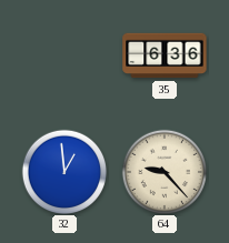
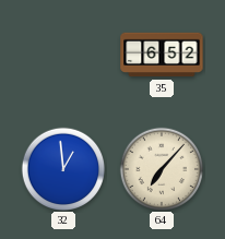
35: 6:36 -> 6:52 (162, 55)
64: 9:23 -> 7:07 (161, 168)
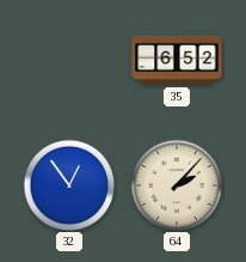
32: 12:59 -> 12:54 (68, 184)
64: 7:07 -> 2:07 (176, 184)
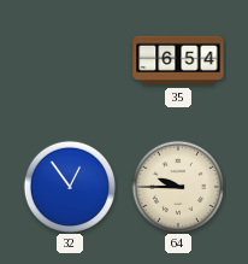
35: 6:52 -> 6:54 (178, 60)
64: 2:07 -> 9:45 (177, 186)
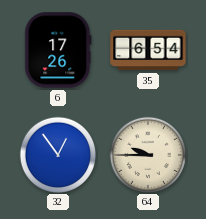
6: none -> 17:26 (58, 50)
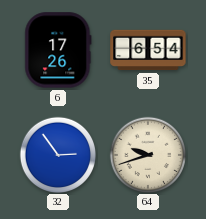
32: 12:54 -> 2:54 (57, 154)
64: 9:45 -> 9:42 (147, 154)
